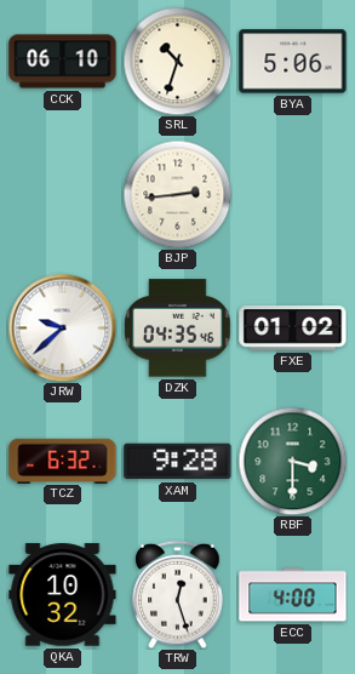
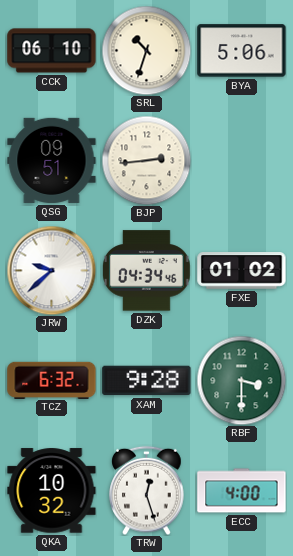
QSG: none -> 09:51 (52, 160)
DZK: 04:35 -> 04:34 (147, 271)
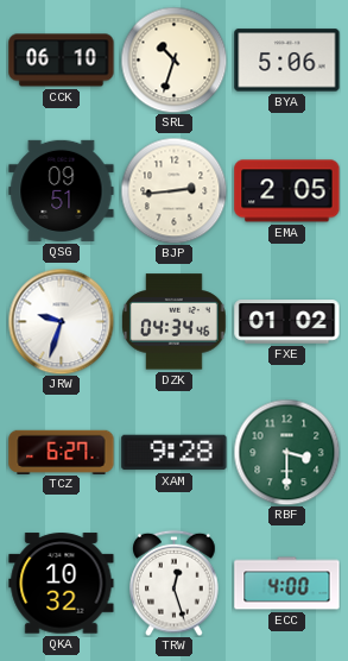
EMA: none -> 2:05 (287, 191)
JRW: 9:38 -> 9:33 (61, 321)
TCZ: 6:32 -> 6:27 (62, 452)
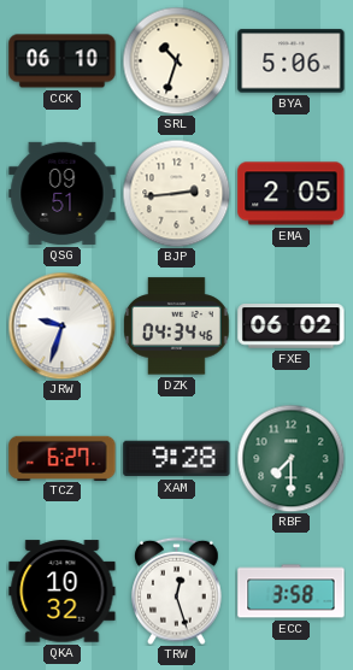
FXE: 01:02 -> 06:02 (292, 327)
RBF: 3:30 -> 7:30 (290, 458)
ECC: 4:00 -> 3:58 (292, 592)
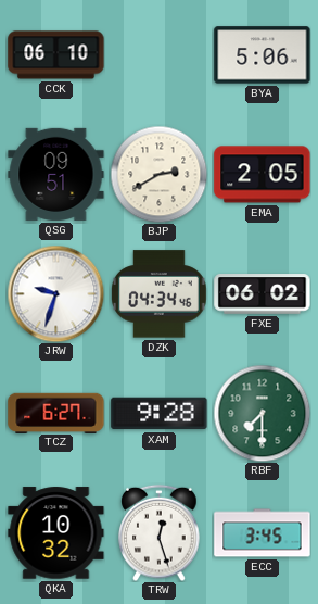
SRL: 10:33 -> none (176, 60)
BJP: 2:44 -> 2:40 (158, 174)
ECC: 3:58 -> 3:45 (263, 533)
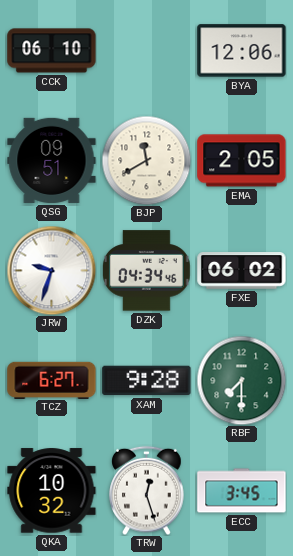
BYA: 5:06 -> 12:06 (242, 51)
BJP: 2:40 -> 11:40 (146, 160)
